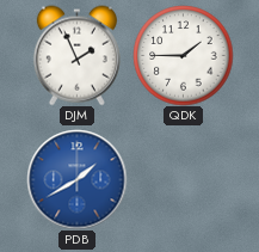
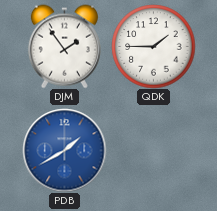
DJM: 1:56 -> 1:54 (64, 46)
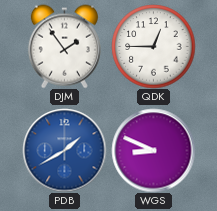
QDK: 1:45 -> 12:45 (153, 46)
WGS: none -> 8:49 (153, 150)
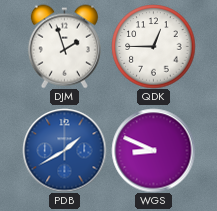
DJM: 1:54 -> 1:57 (64, 46)
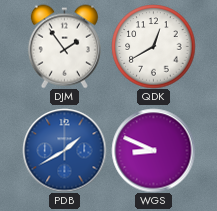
DJM: 1:57 -> 1:54 (64, 46)
QDK: 12:45 -> 12:40 (153, 46)
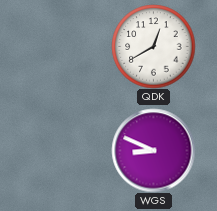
DJM: 1:54 -> none (64, 46)
PDB: 1:40 -> none (64, 150)
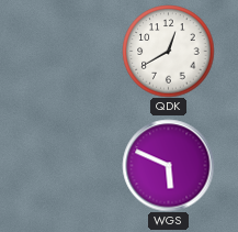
WGS: 8:49 -> 5:49 (168, 165)
